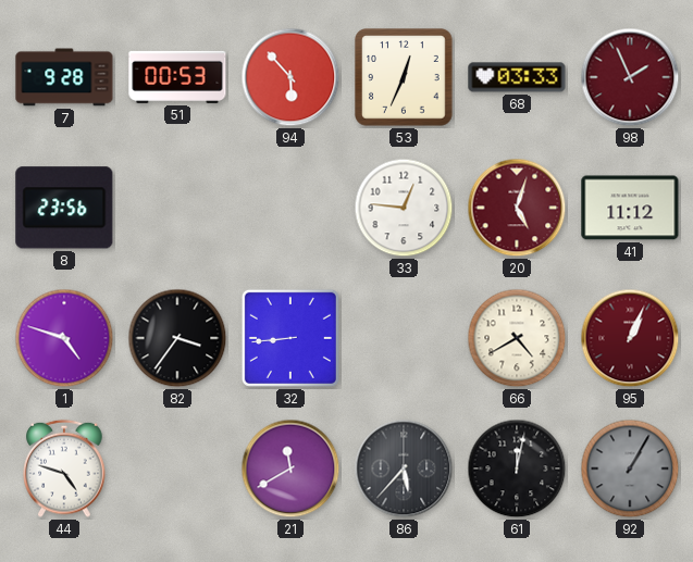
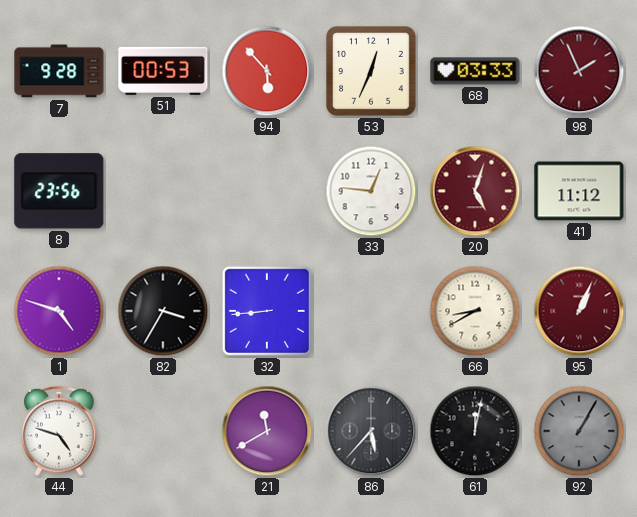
82: 3:36 -> 3:35 (163, 311)
66: 4:40 -> 8:40 (475, 311)
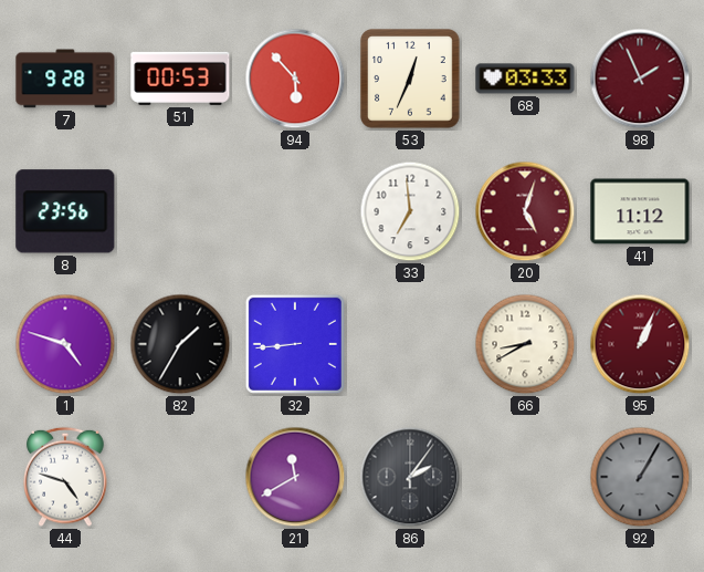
33: 12:46 -> 6:59 (410, 211)
82: 3:35 -> 1:35 (180, 344)
86: 5:37 -> 2:06 (410, 477)
61: 12:02 -> none (475, 431)
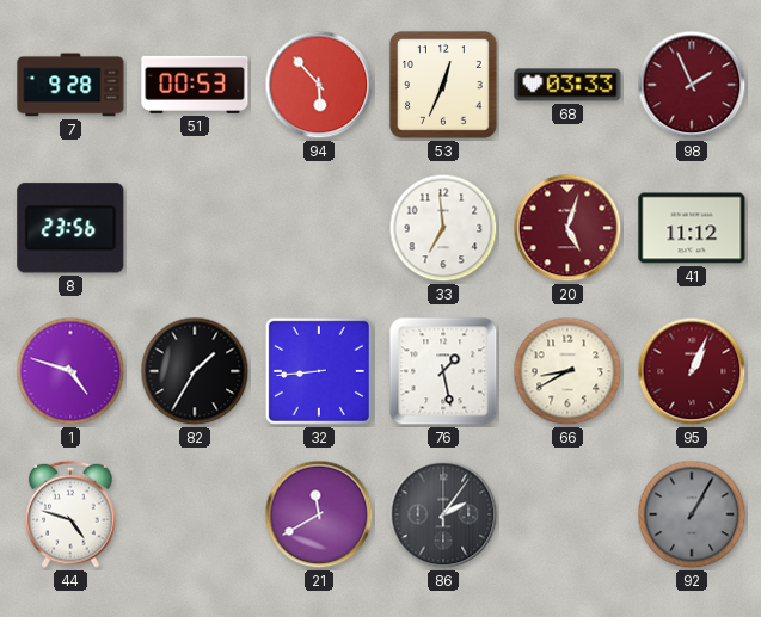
76: none -> 1:28 (443, 371)
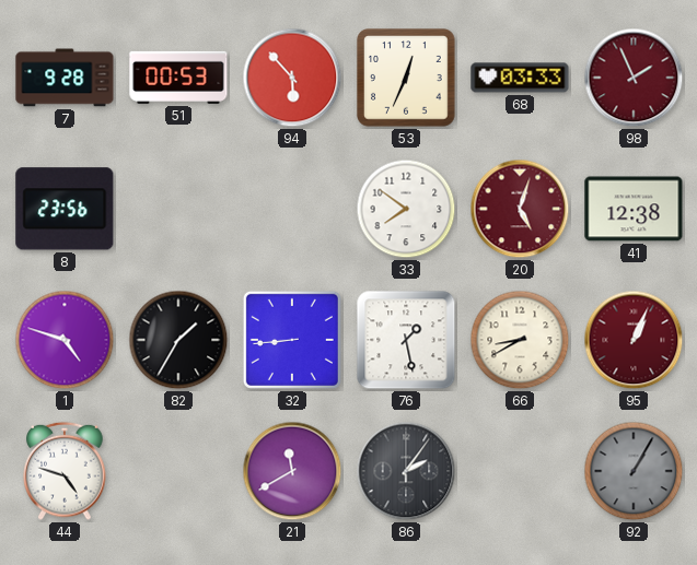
33: 6:59 -> 7:51 (406, 209)
41: 11:12 -> 12:38 (634, 209)
